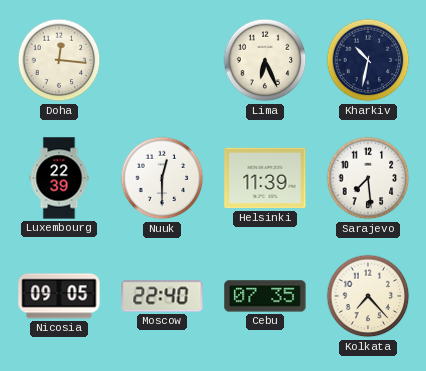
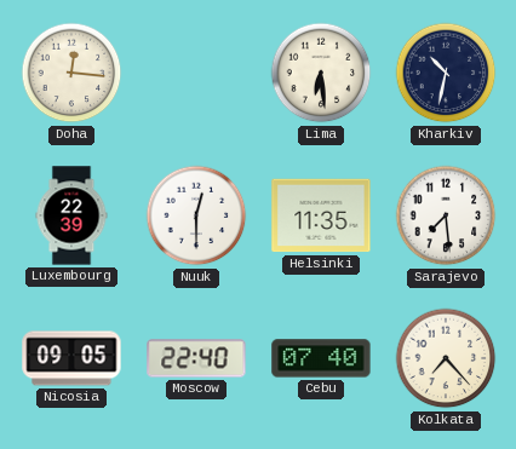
Lima: 6:26 -> 6:29 (321, 73)
Helsinki: 11:39 -> 11:35 (321, 215)
Cebu: 07:35 -> 07:40 (321, 358)
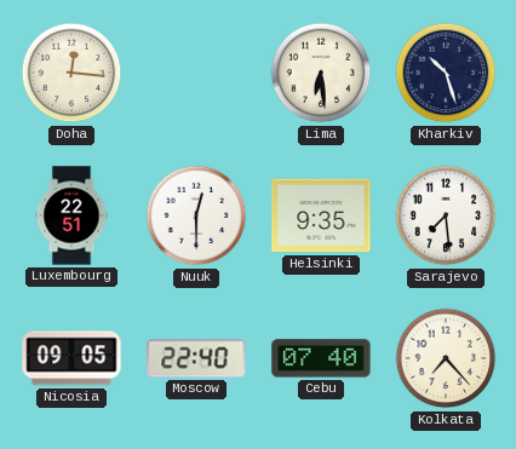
Kharkiv: 10:32 -> 10:27 (446, 73)
Luxembourg: 22:39 -> 22:51 (71, 215)
Helsinki: 11:35 -> 9:35 (321, 215)
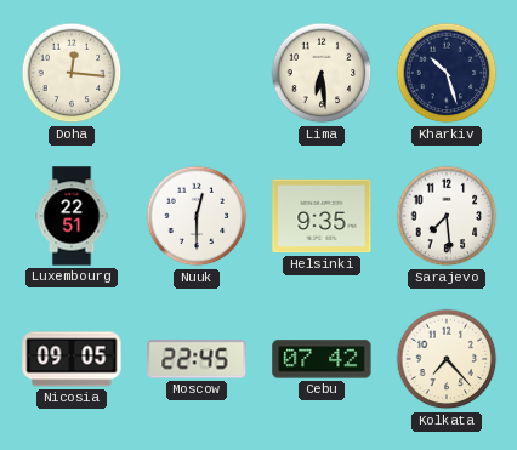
Moscow: 22:40 -> 22:45 (197, 359)
Cebu: 07:40 -> 07:42 (322, 359)
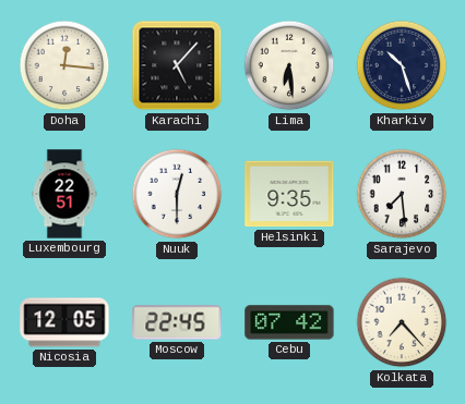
Karachi: none -> 5:07 (177, 65)
Nicosia: 09:05 -> 12:05 (64, 322)
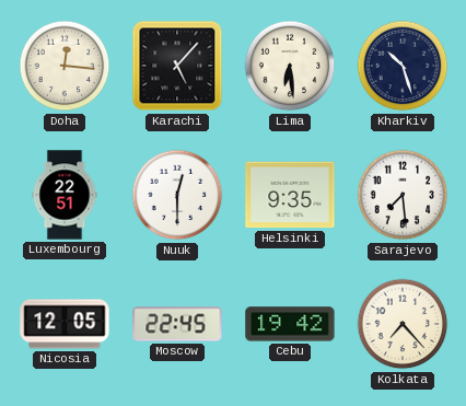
Cebu: 07:42 -> 19:42 (290, 324)
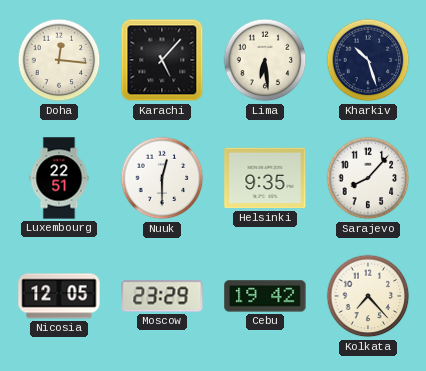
Sarajevo: 7:29 -> 8:07 (368, 178)
Moscow: 22:45 -> 23:29 (162, 296)
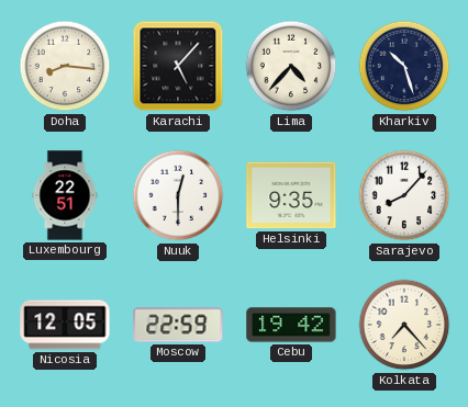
Doha: 12:16 -> 8:16 (65, 66)
Lima: 6:29 -> 4:37 (291, 66)
Moscow: 23:29 -> 22:59 (178, 325)
